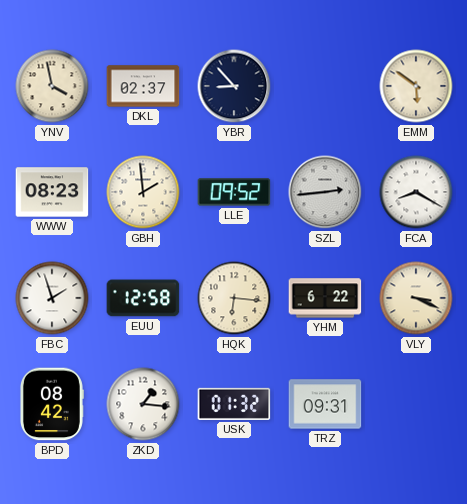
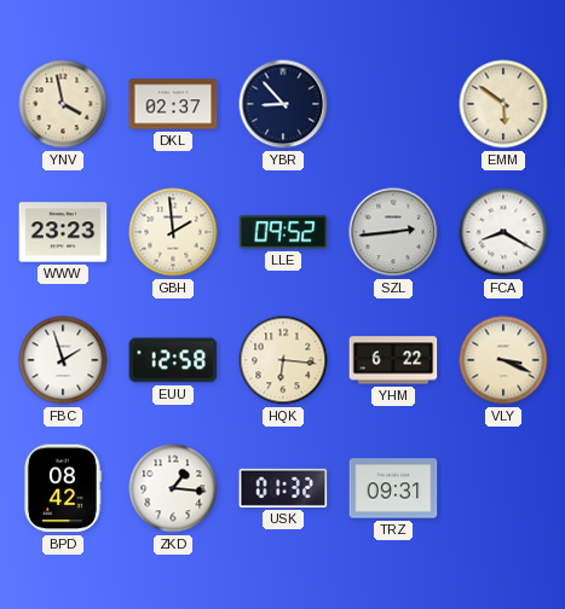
WWW: 08:23 -> 23:23 (63, 232)
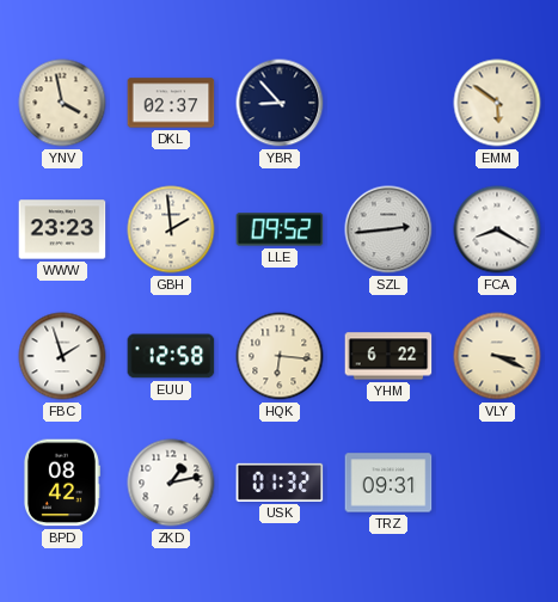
ZKD: 1:16 -> 1:13 (171, 483)
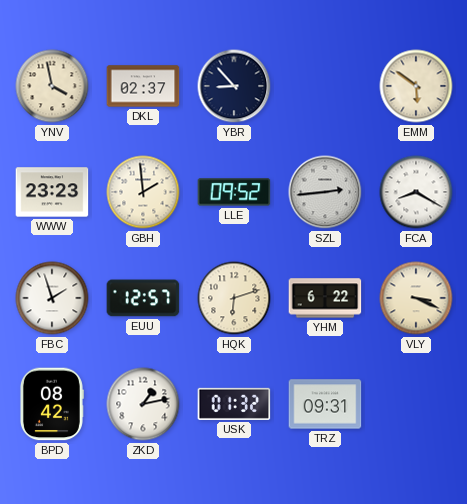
EUU: 12:58 -> 12:57 (143, 298)
HQK: 6:16 -> 6:12 (234, 298)
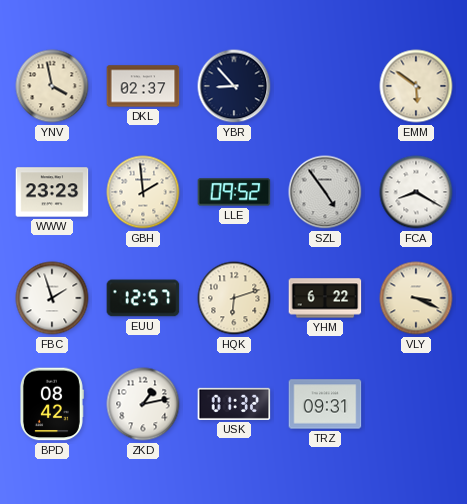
SZL: 2:44 -> 4:54 (325, 192)
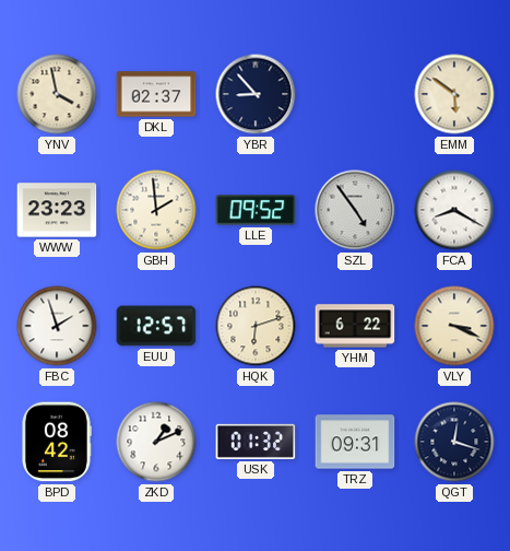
ZKD: 1:13 -> 1:11 (156, 442)
QGT: none -> 12:18 (454, 442)
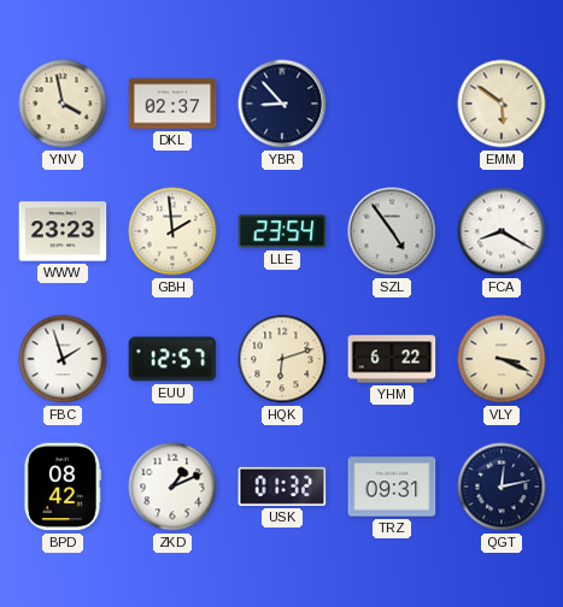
LLE: 09:52 -> 23:54 (282, 231)
QGT: 12:18 -> 12:13 (502, 487)
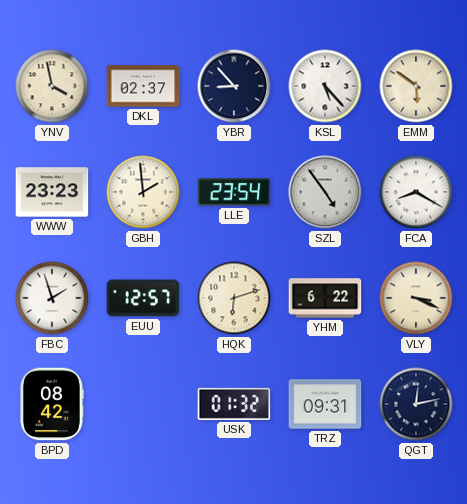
KSL: none -> 5:23 (325, 86)
ZKD: 1:11 -> none (172, 487)
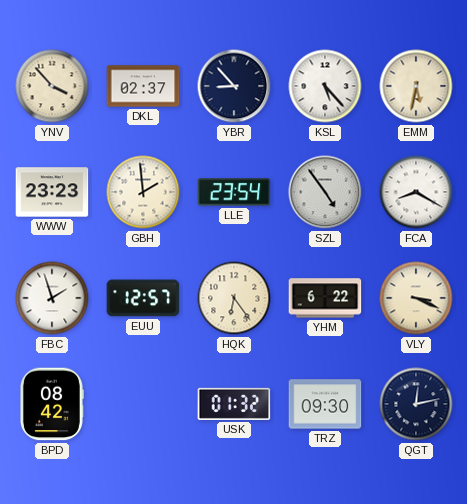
YNV: 3:58 -> 3:53 (52, 86)
EMM: 5:51 -> 5:32 (416, 86)
HQK: 6:12 -> 6:24 (234, 298)
TRZ: 09:31 -> 09:30 (325, 404)
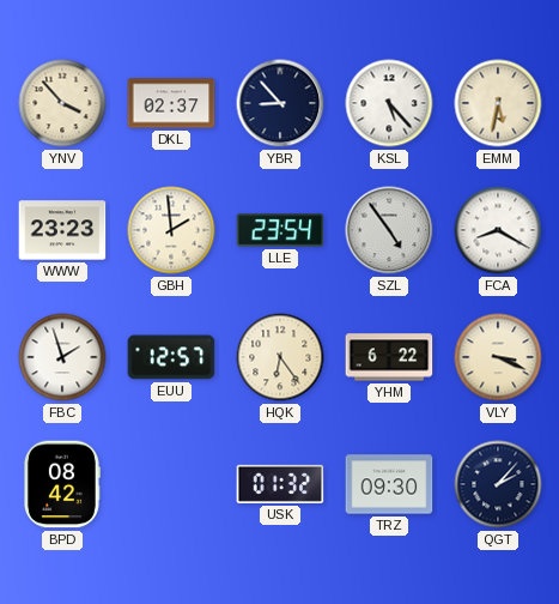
QGT: 12:13 -> 2:07 (498, 484)
